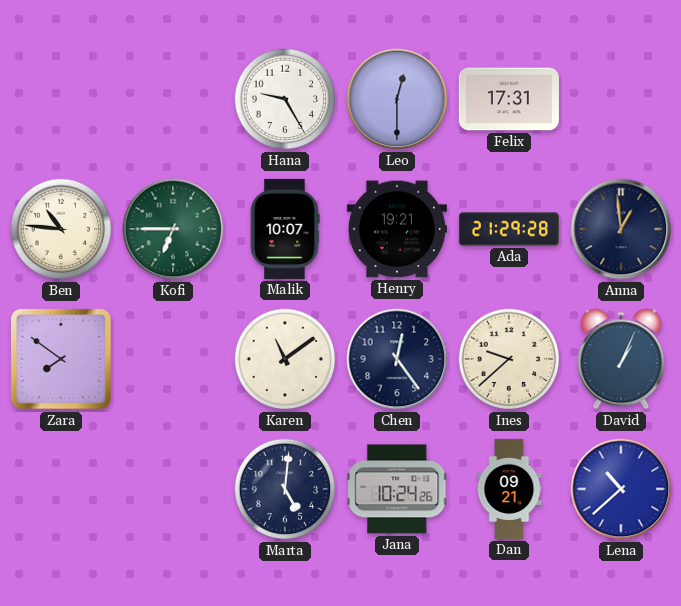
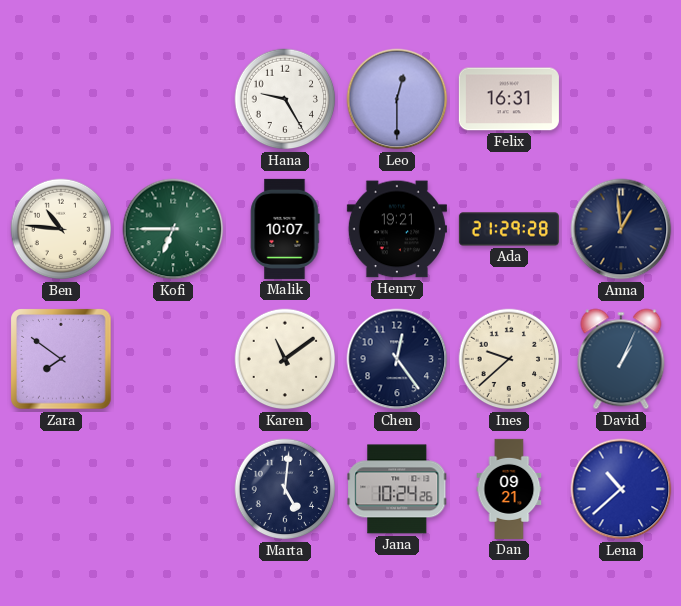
Felix: 17:31 -> 16:31 (509, 99)
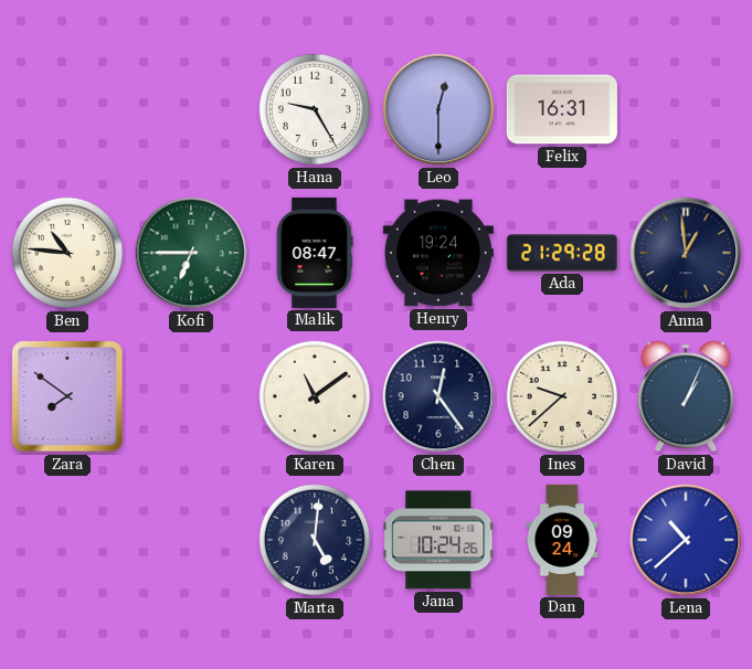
Malik: 10:07 -> 08:47 (315, 253)
Henry: 19:21 -> 19:24 (438, 253)
Dan: 09:21 -> 09:24 (562, 540)
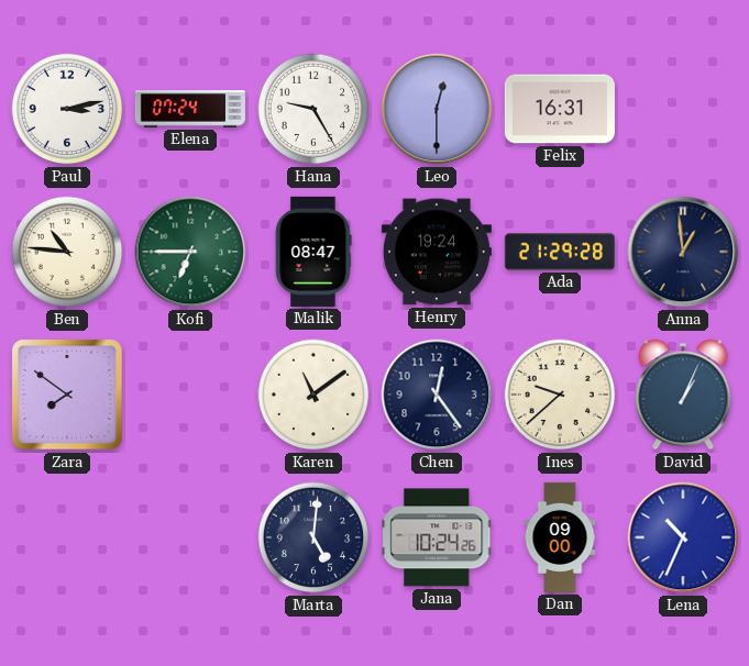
Paul: none -> 3:13 (67, 109)
Elena: none -> 07:24 (190, 109)
Dan: 09:24 -> 09:00 (560, 537)
Lena: 10:38 -> 10:34 (683, 537)
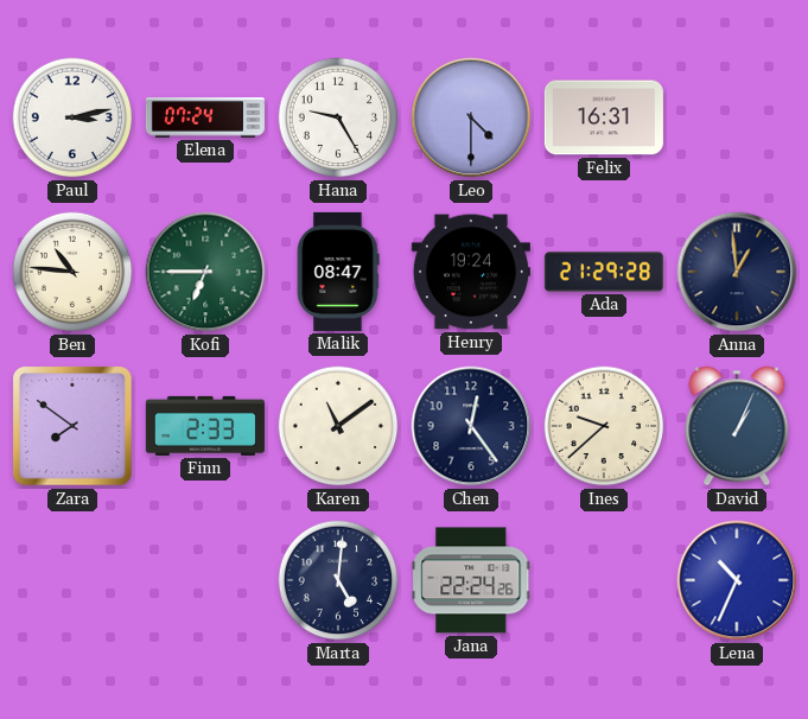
Leo: 12:30 -> 4:30 (471, 117)
Finn: none -> 2:33 (205, 426)
Jana: 10:24 -> 22:24 (471, 580)
Dan: 09:00 -> none (560, 537)
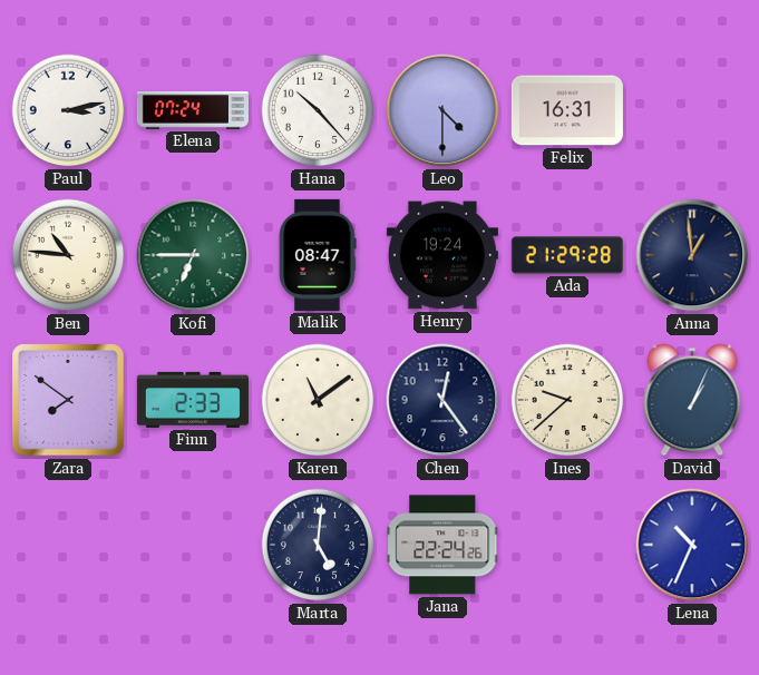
Hana: 9:25 -> 10:23 (318, 110)
